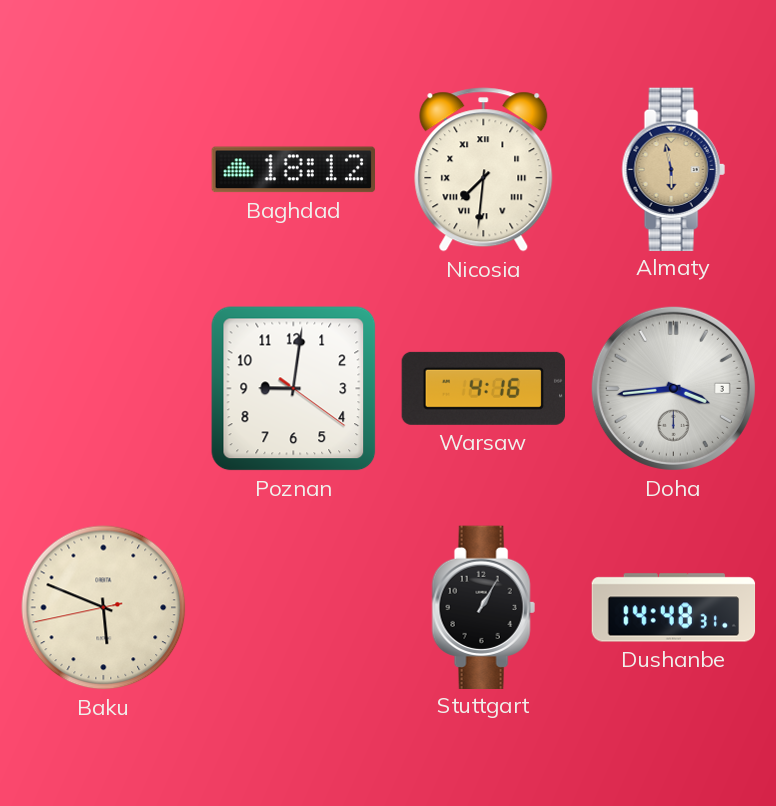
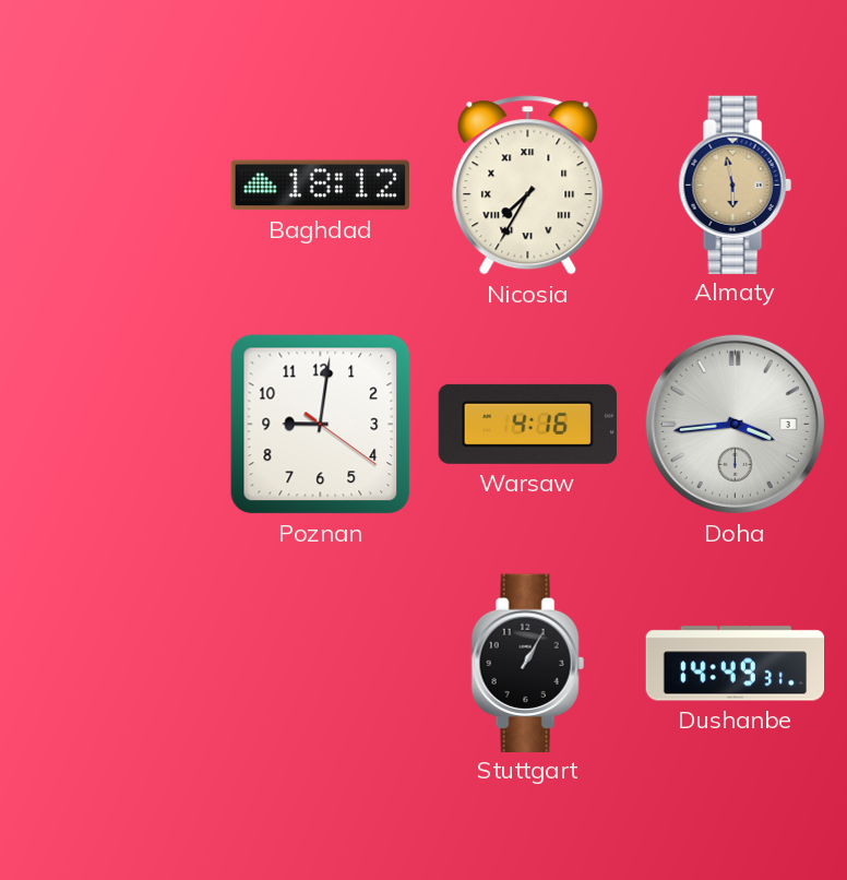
Nicosia: 7:31 -> 7:35 (528, 186)
Baku: 5:48 -> none (104, 608)
Dushanbe: 14:48 -> 14:49 (736, 664)
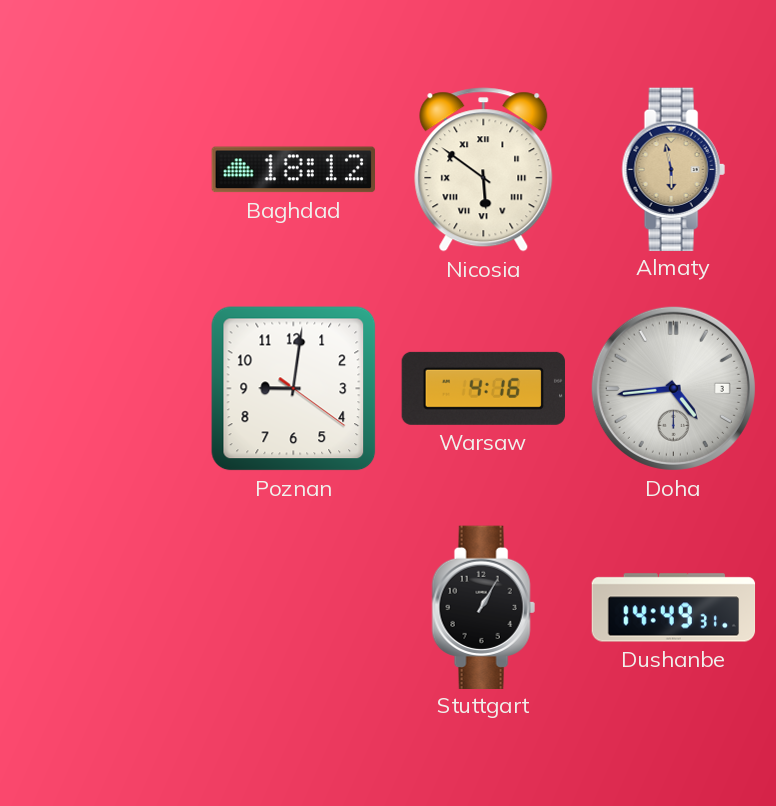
Nicosia: 7:35 -> 5:51 (484, 170)
Doha: 3:44 -> 4:44 (673, 388)
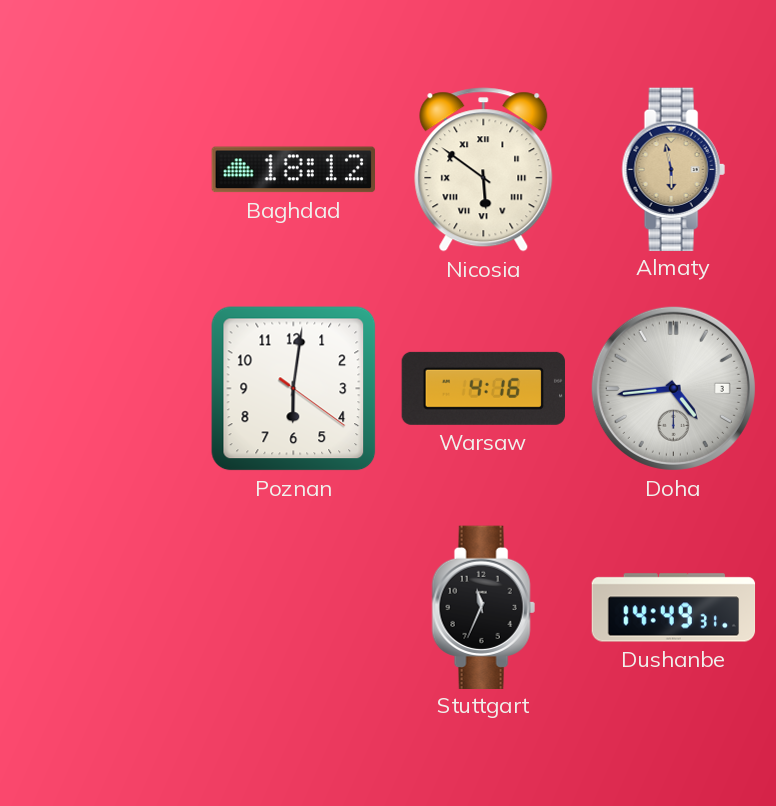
Poznan: 9:01 -> 6:01 (294, 389)
Stuttgart: 1:05 -> 11:34 (483, 607)
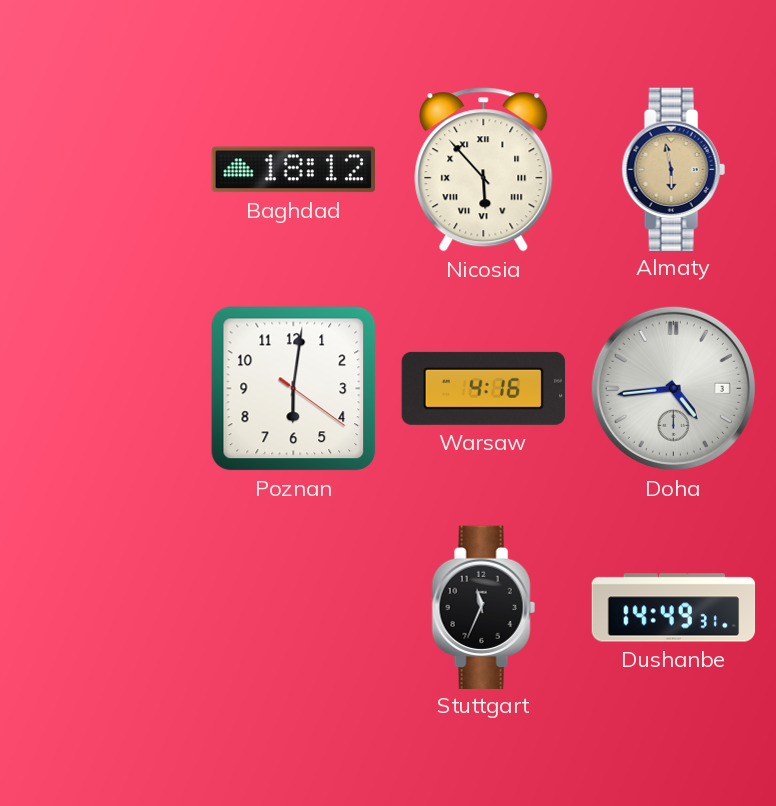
Nicosia: 5:51 -> 5:53 (484, 170)
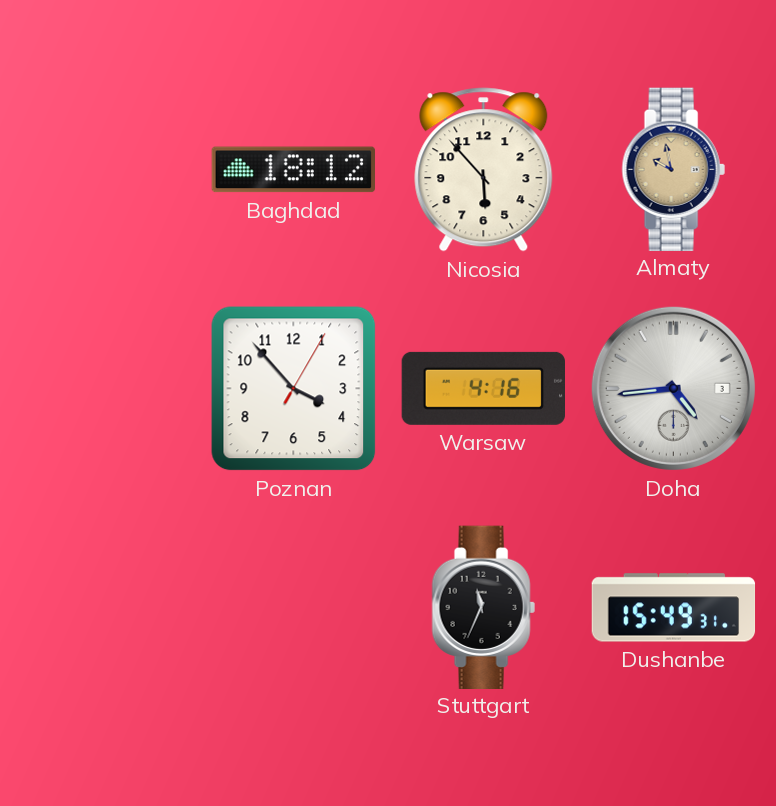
Nicosia numerals: Roman -> Arabic (484, 170)
Almaty: 5:58 -> 9:58 (673, 169)
Poznan: 6:01 -> 3:53 (294, 389)
Dushanbe: 14:49 -> 15:49 (674, 608)
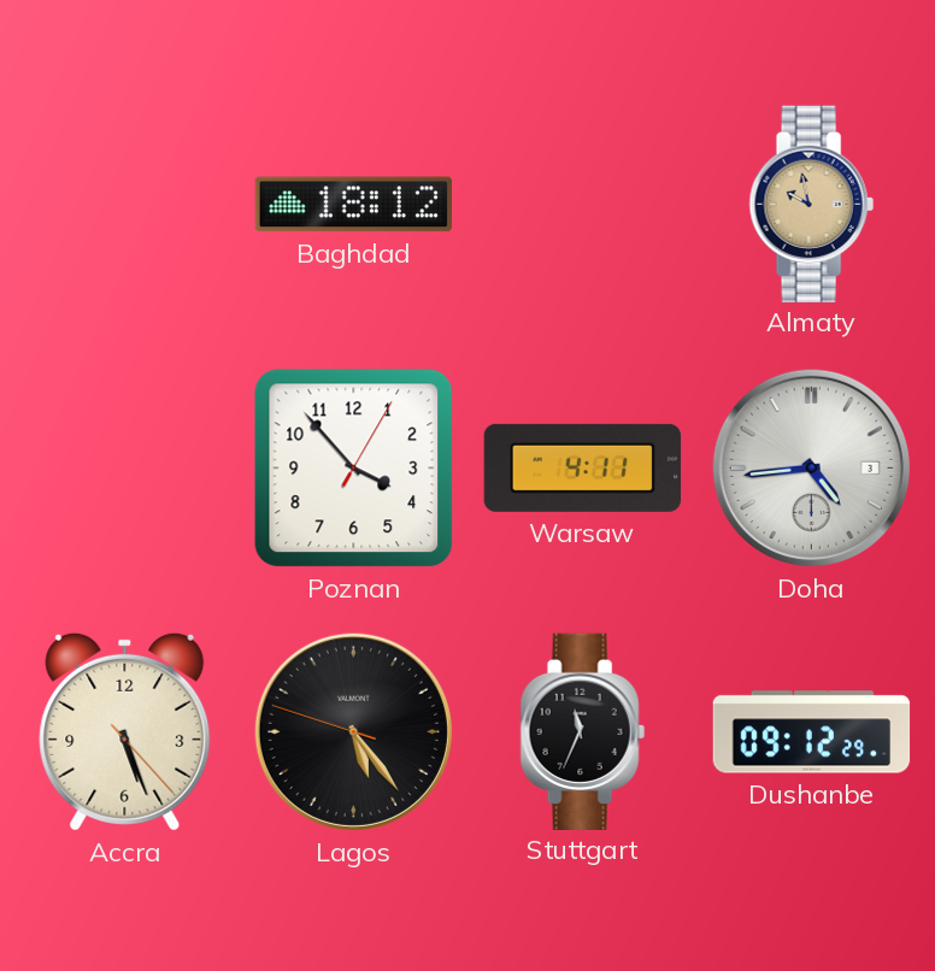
Nicosia: 5:53 -> none (484, 170)
Warsaw: 4:16 -> 4:11 (582, 467)
Accra: none -> 5:26 (125, 731)
Lagos: none -> 5:23 (353, 731)
Dushanbe: 15:49 -> 09:12 (812, 732)
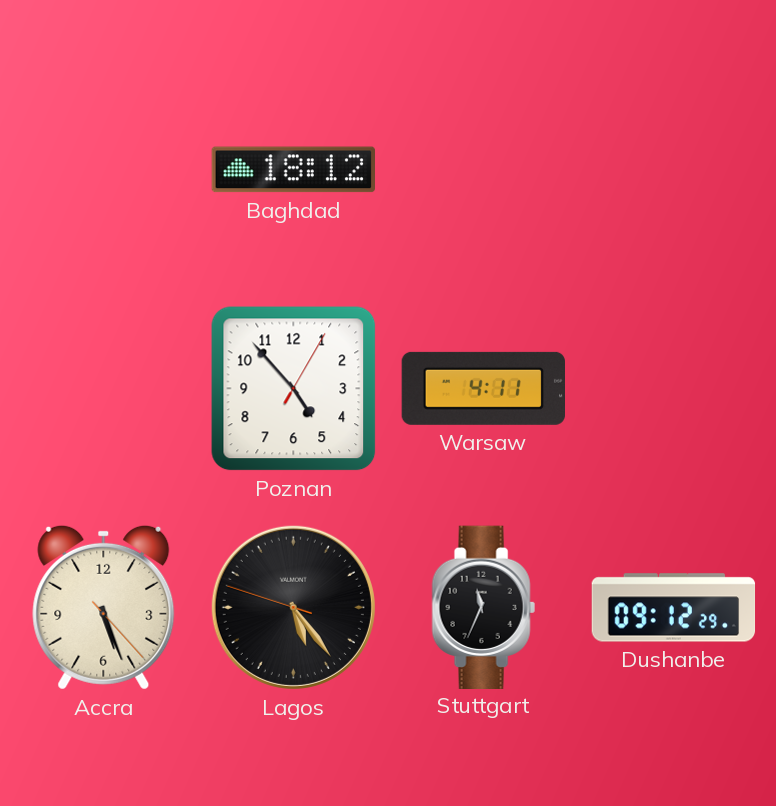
Almaty: 9:58 -> none (811, 204)
Poznan: 3:53 -> 4:53 (294, 389)
Doha: 4:44 -> none (811, 467)
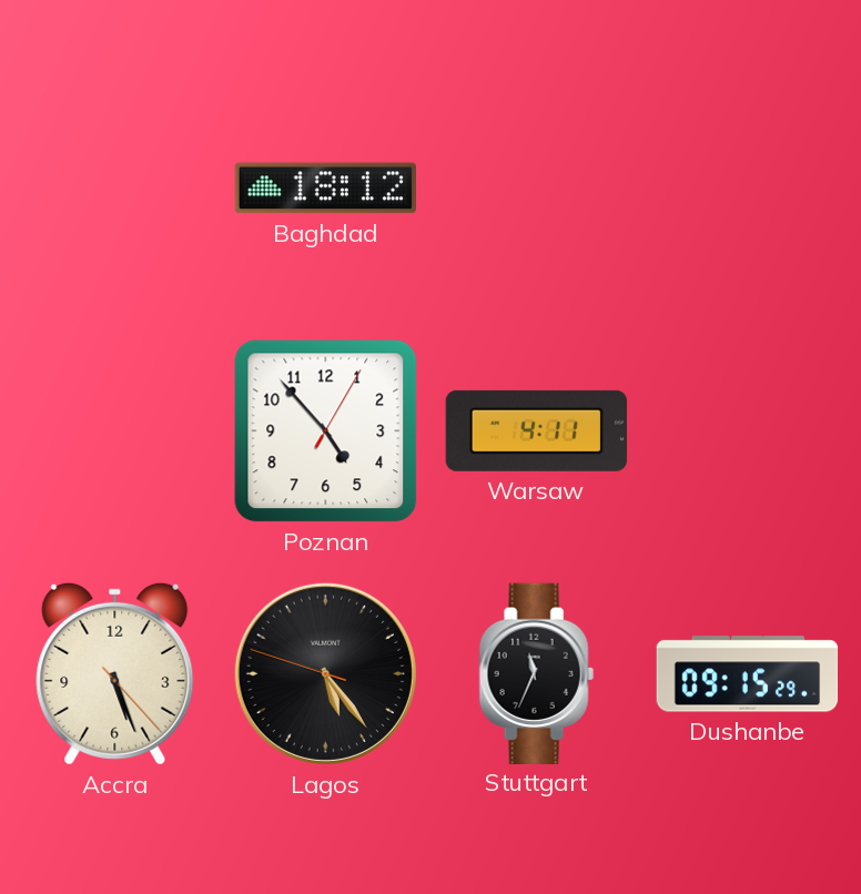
Dushanbe: 09:12 -> 09:15 (748, 674)
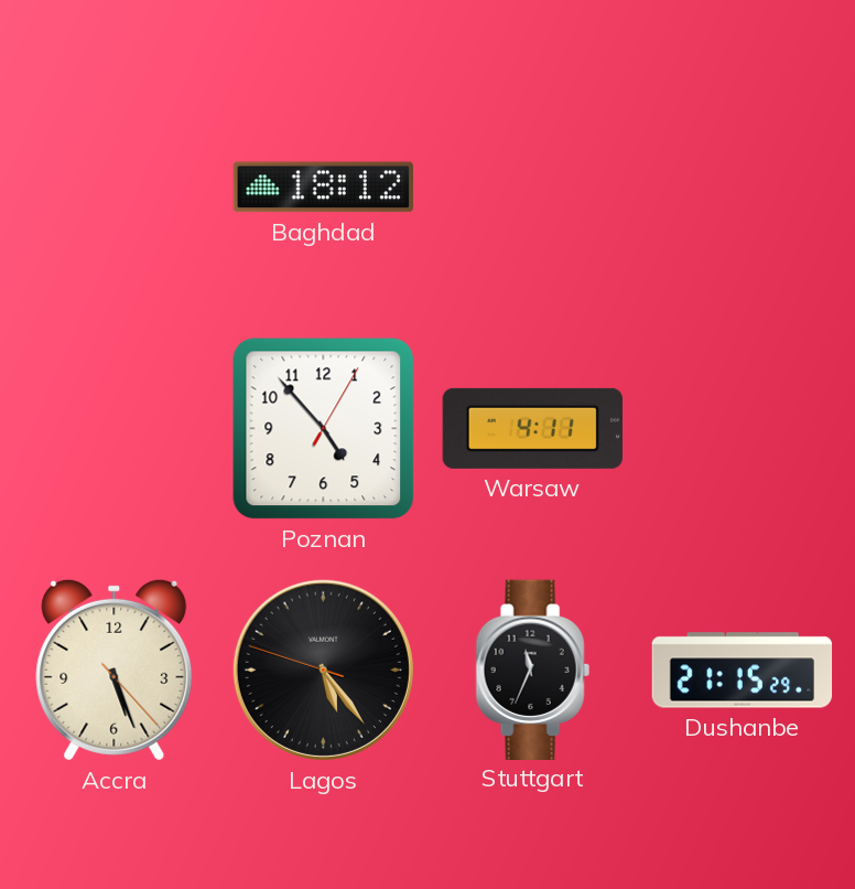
Dushanbe: 09:15 -> 21:15 (743, 671)
